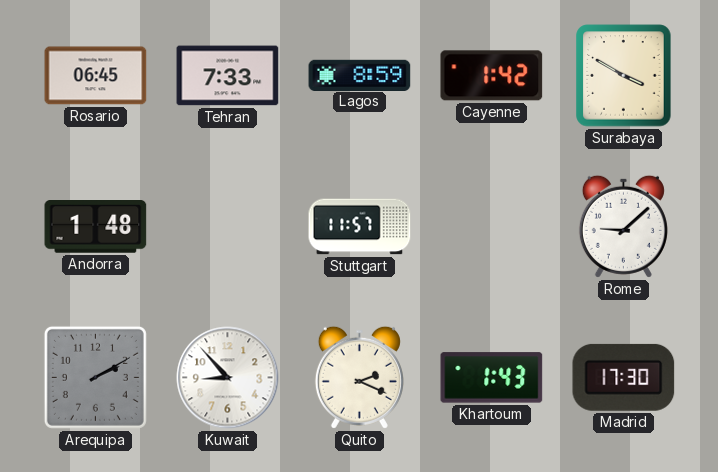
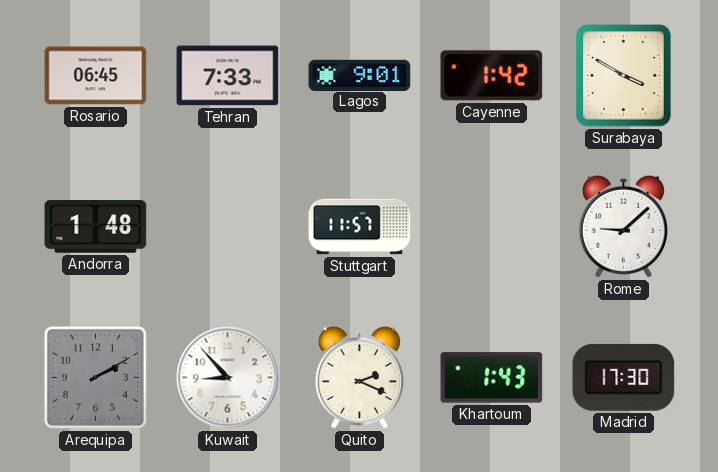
Lagos: 8:59 -> 9:01 (360, 75)
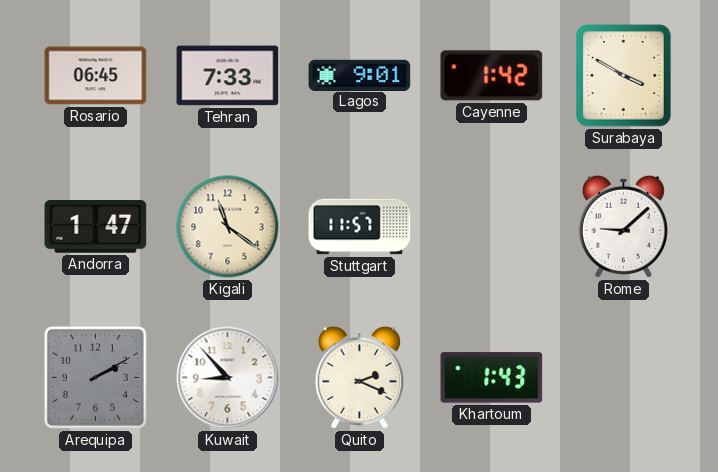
Andorra: 1:48 -> 1:47 (96, 227)
Kigali: none -> 11:21 (228, 227)
Madrid: 17:30 -> none (624, 377)
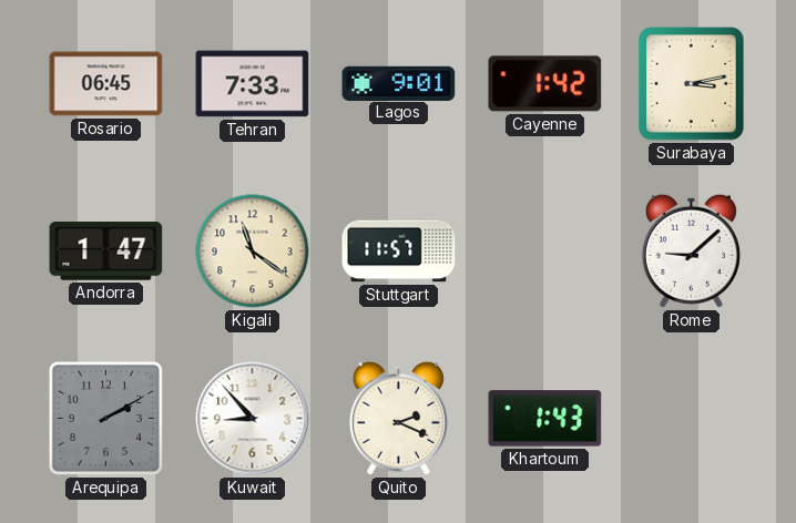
Surabaya: 3:50 -> 3:13 (692, 84)
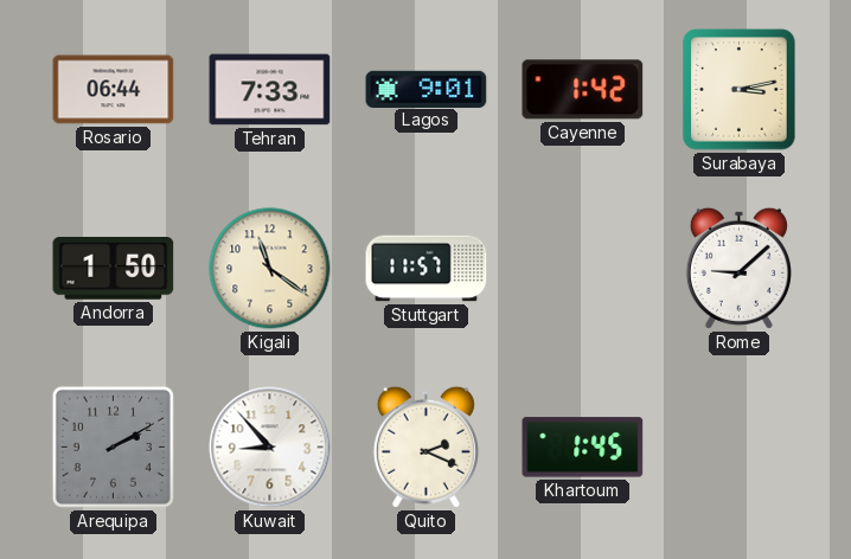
Rosario: 06:45 -> 06:44 (114, 90)
Andorra: 1:47 -> 1:50 (114, 269)
Khartoum: 1:43 -> 1:45 (583, 448)
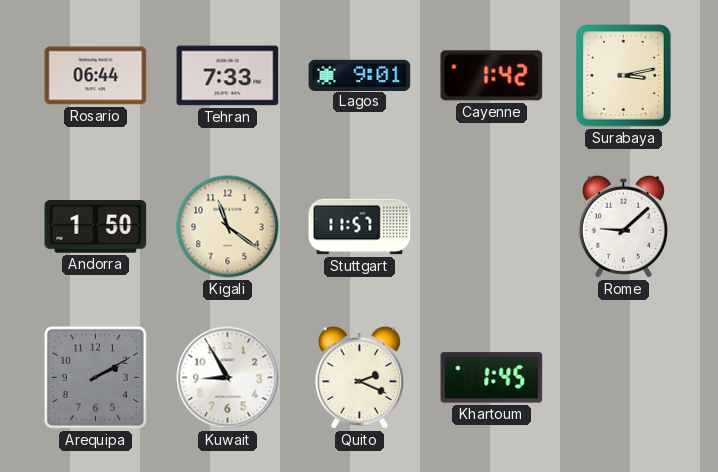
Kuwait: 8:53 -> 8:55 (228, 378)
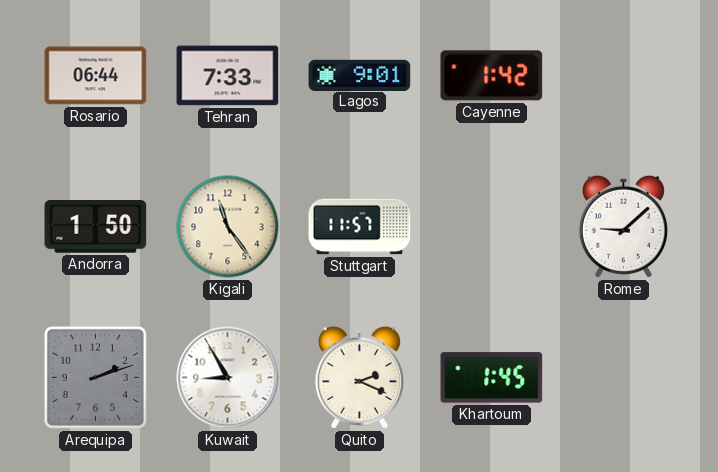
Surabaya: 3:13 -> none (624, 76)
Kigali: 11:21 -> 11:24 (228, 227)
Arequipa: 2:10 -> 2:12 (95, 377)
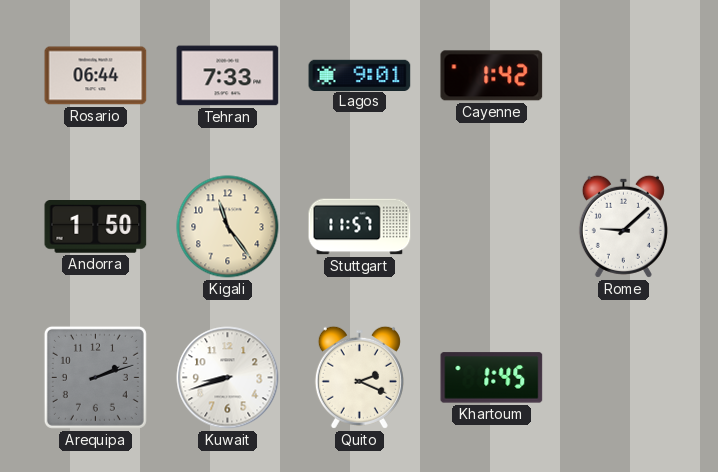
Kuwait: 8:55 -> 8:42 (228, 378)
